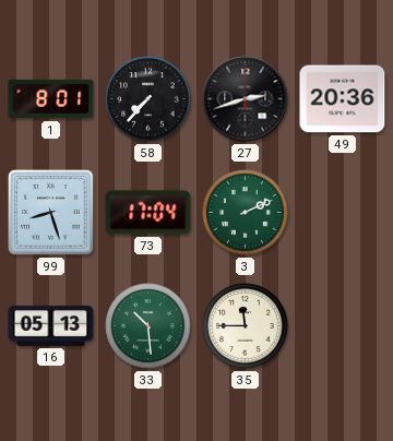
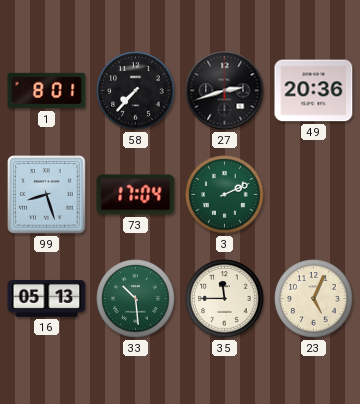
23: none -> 5:04 (314, 299)
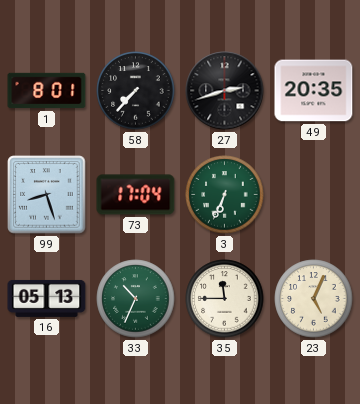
49: 20:36 -> 20:35 (314, 91)
3: 2:11 -> 6:34 (225, 195)
33: 10:29 -> 10:34 (136, 299)
